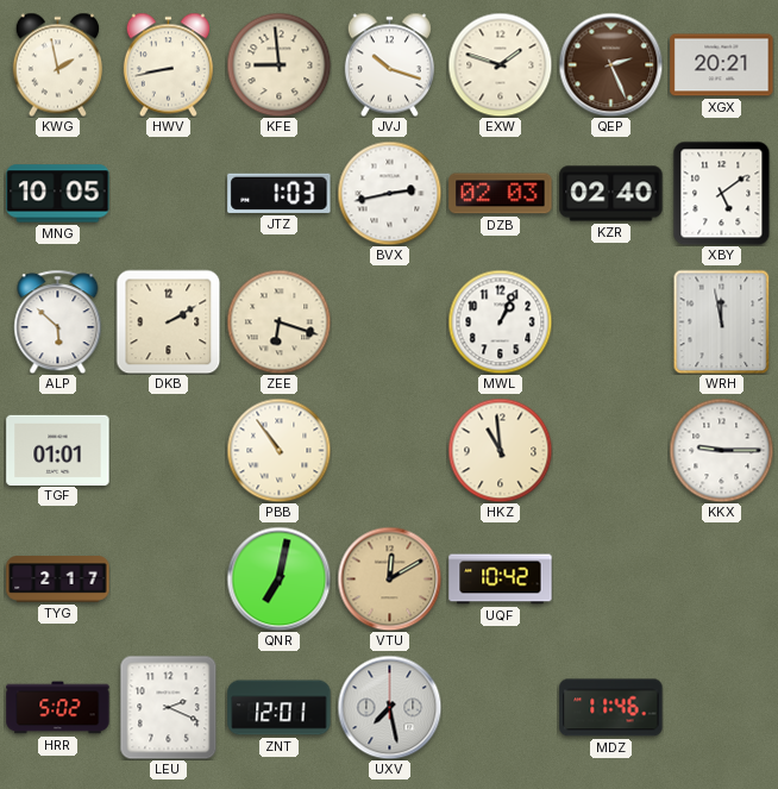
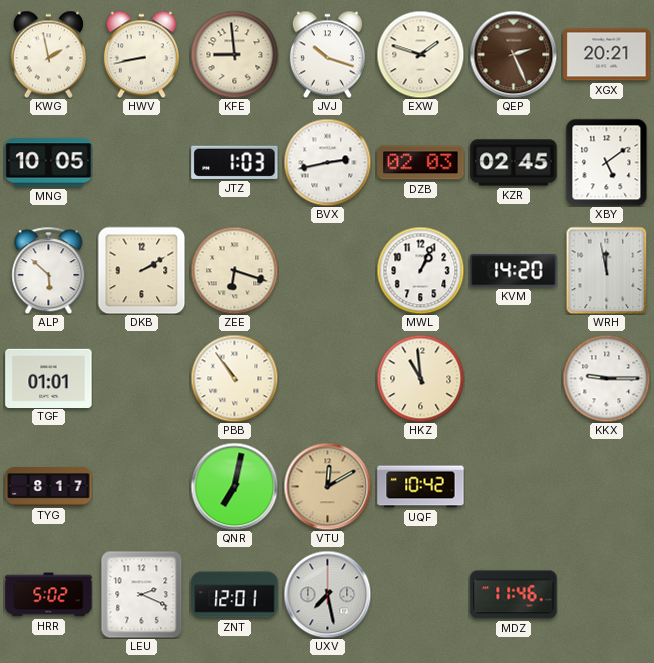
KZR: 02:40 -> 02:45 (514, 163)
KVM: none -> 14:20 (514, 271)
TYG: 2:17 -> 8:17 (49, 487)
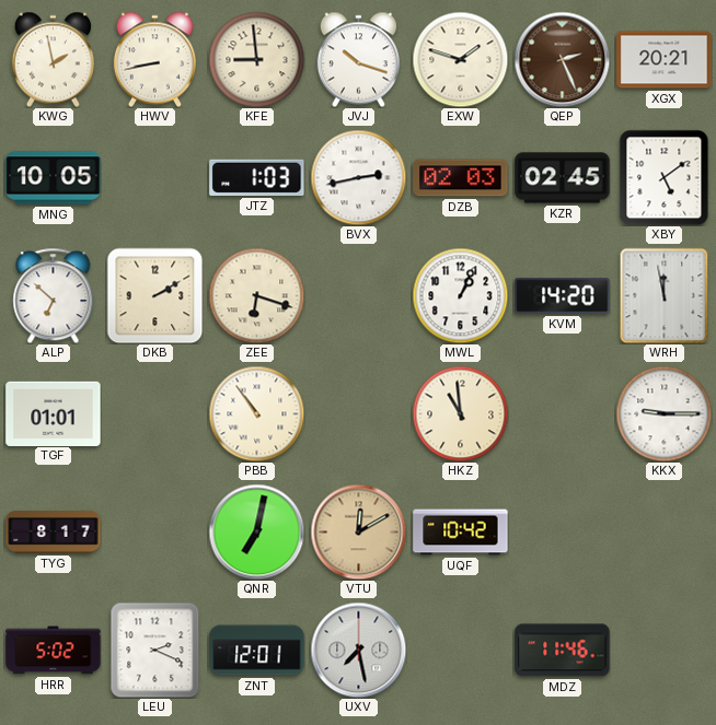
ALP: 5:52 -> 6:52 (54, 295)
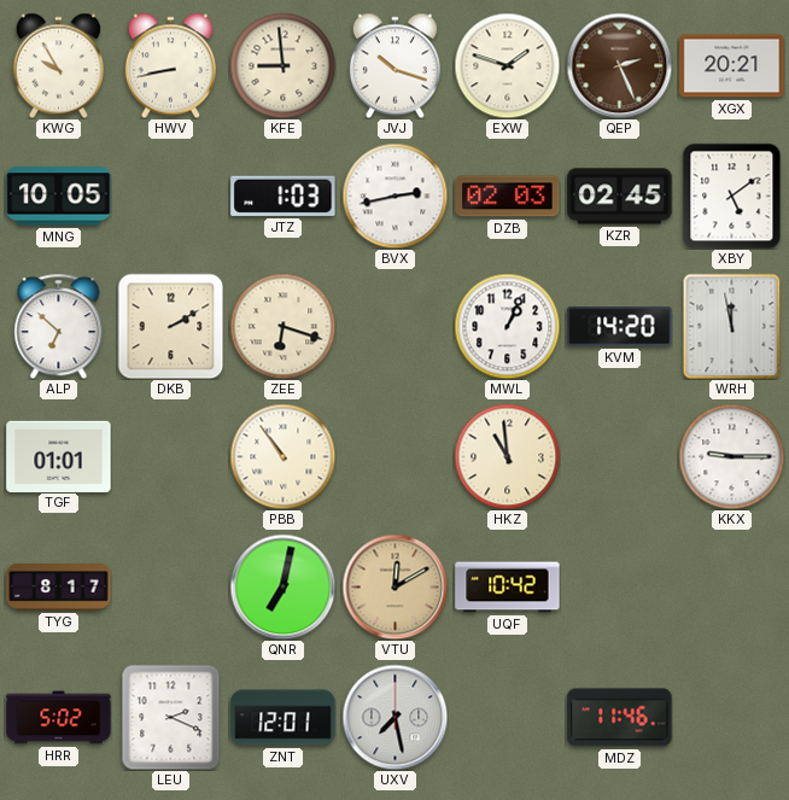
KWG: 1:58 -> 9:55 (58, 65)
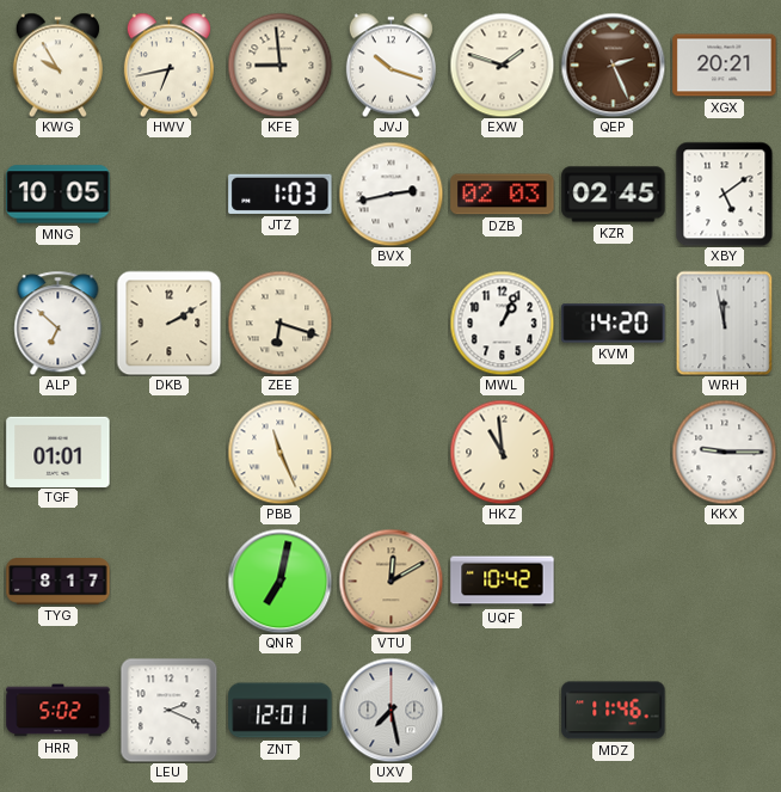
HWV: 8:43 -> 6:43 (168, 65)
PBB: 10:54 -> 11:26 (279, 452)
